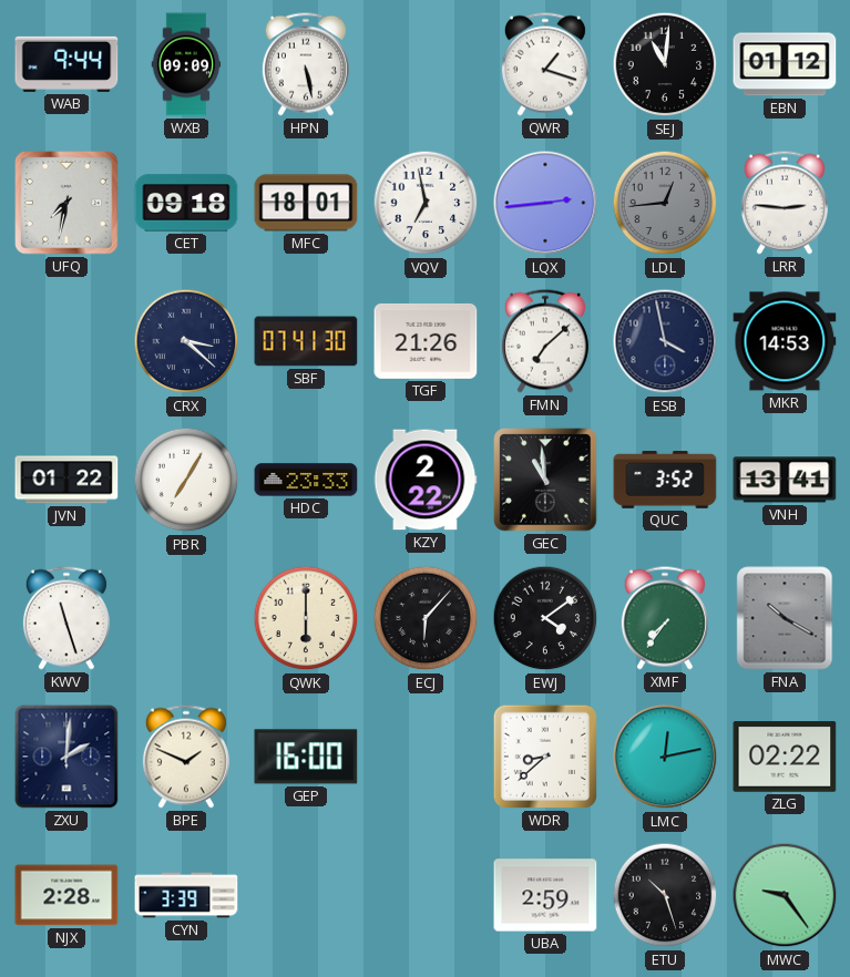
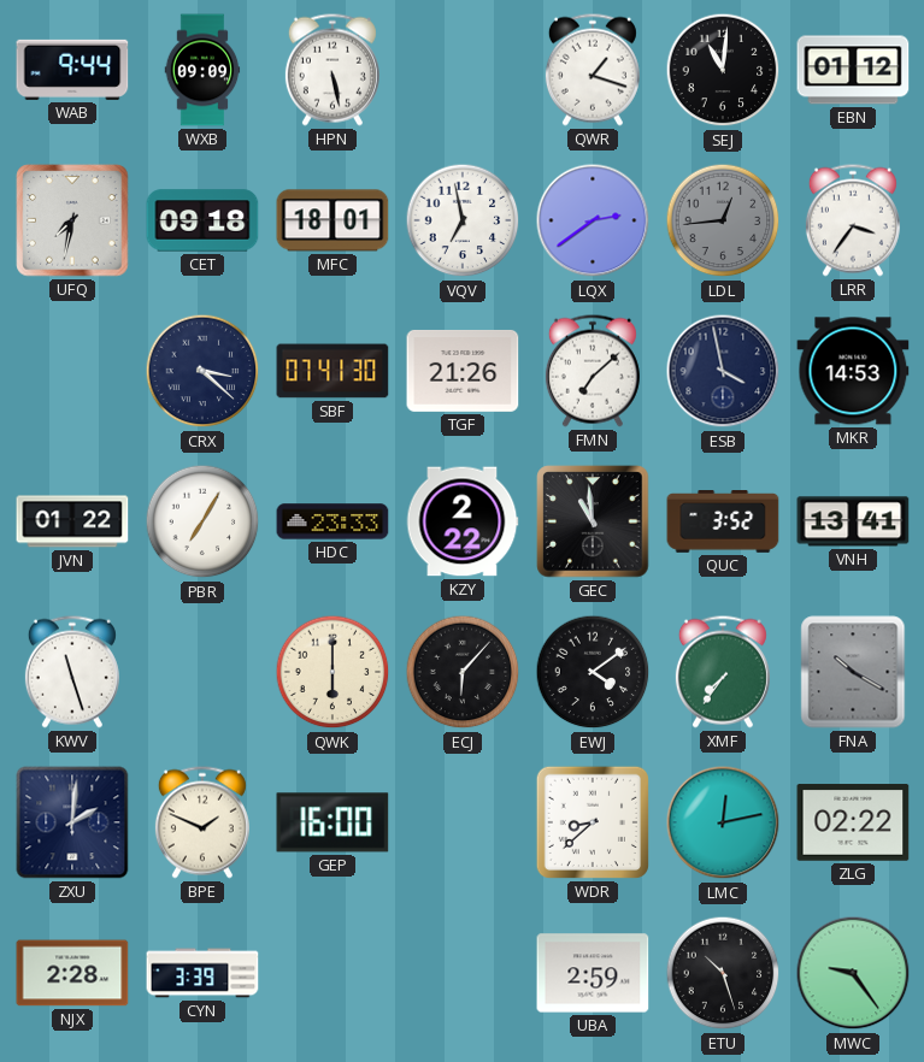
LQX: 2:44 -> 2:39 (593, 220)
LRR: 2:46 -> 3:36 (853, 220)
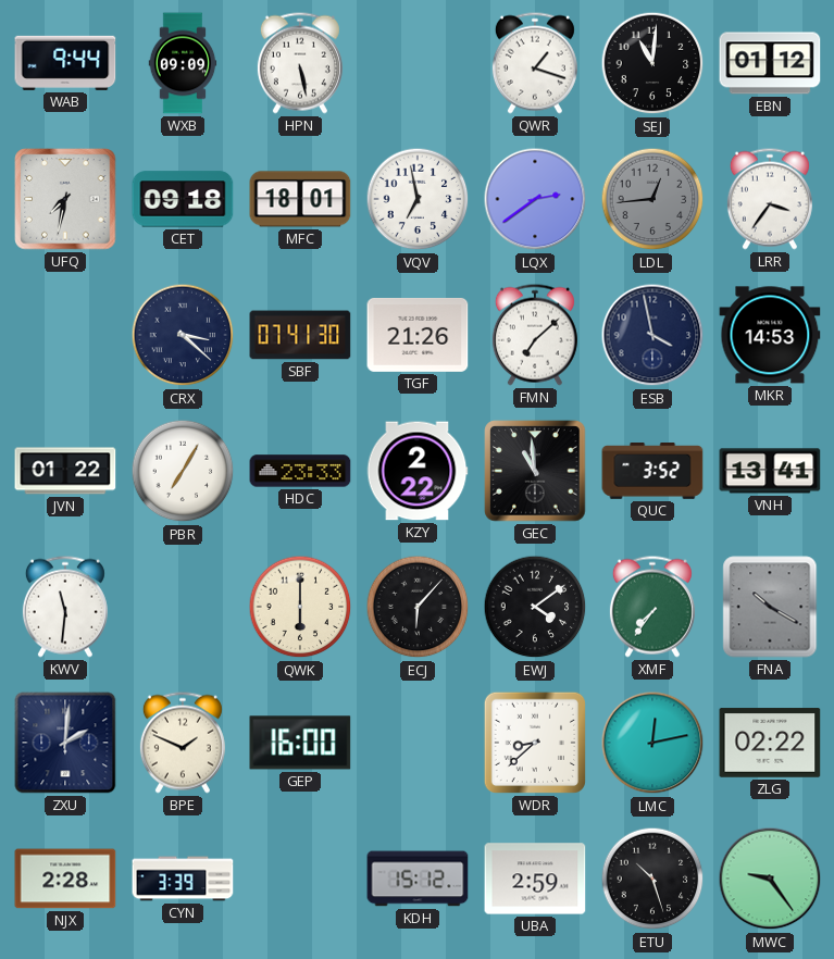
KWV: 11:27 -> 11:31 (65, 607)
KDH: none -> 15:12 (418, 879)
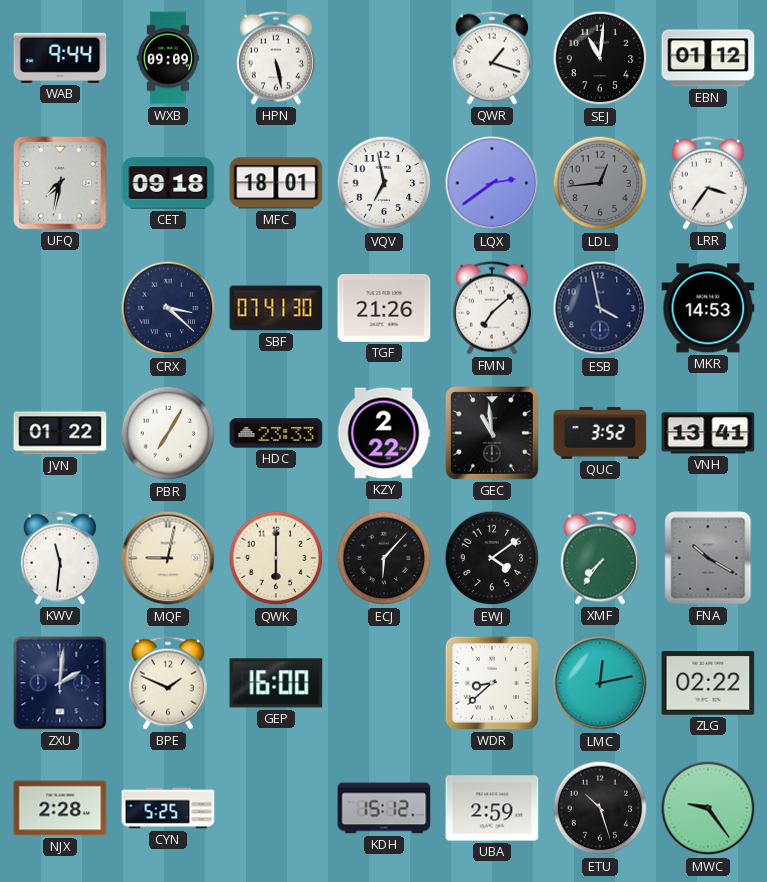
MQF: none -> 9:02 (168, 558)
CYN: 3:39 -> 5:25 (168, 808)
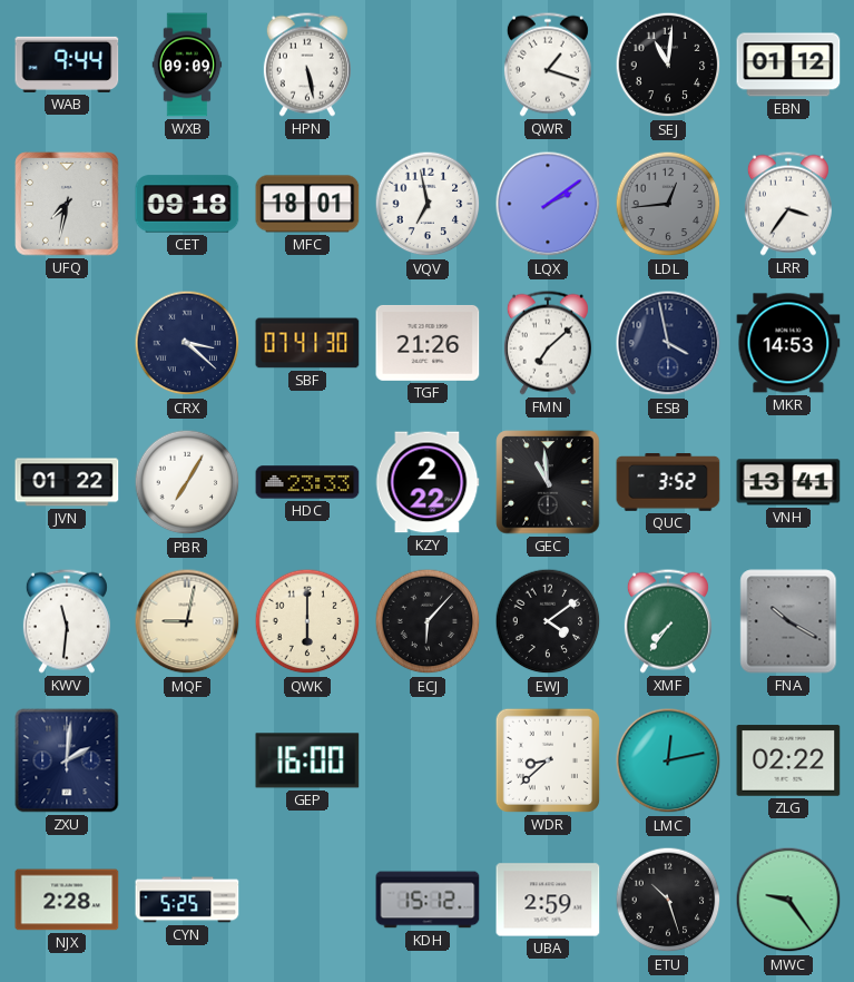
LQX: 2:39 -> 2:09 (548, 204)
BPE: 1:49 -> none (168, 683)
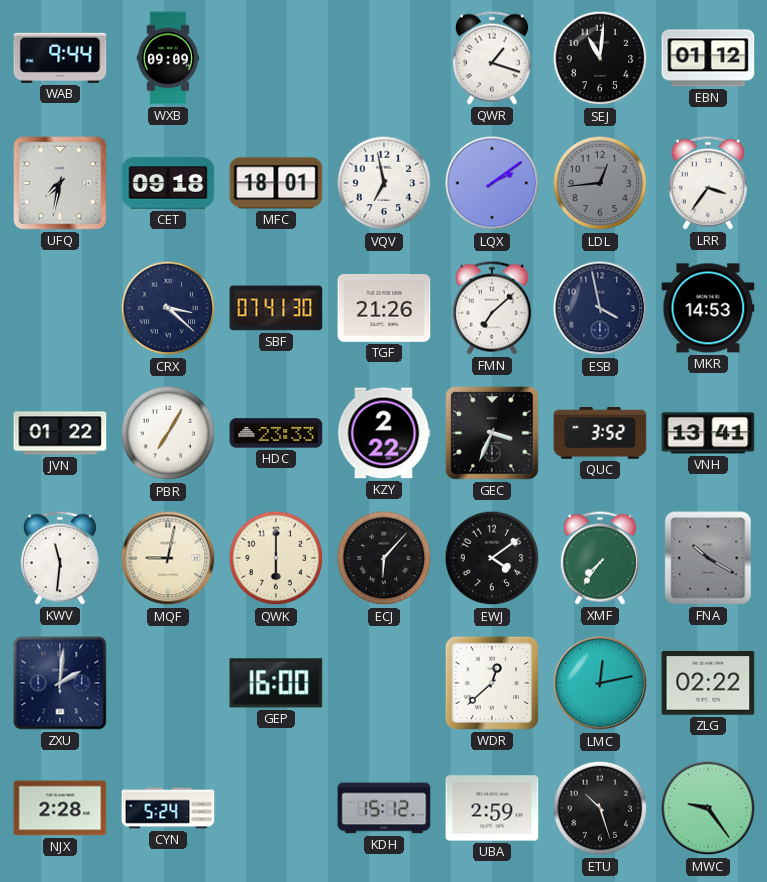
HPN: 5:28 -> none (307, 65)
GEC: 10:59 -> 3:34 (492, 433)
WDR: 8:38 -> 12:38 (492, 683)
CYN: 5:25 -> 5:24 (168, 808)
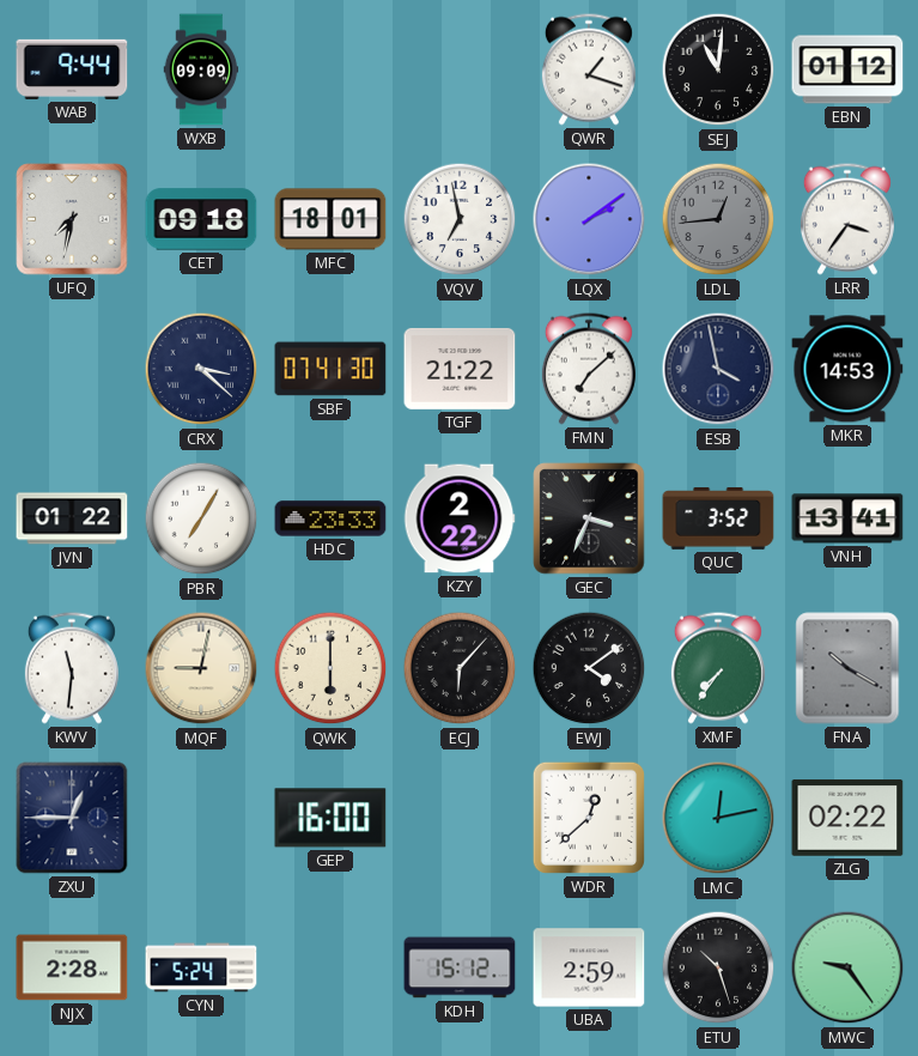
TGF: 21:26 -> 21:22 (460, 369)
ZXU: 2:01 -> 12:45 (72, 818)
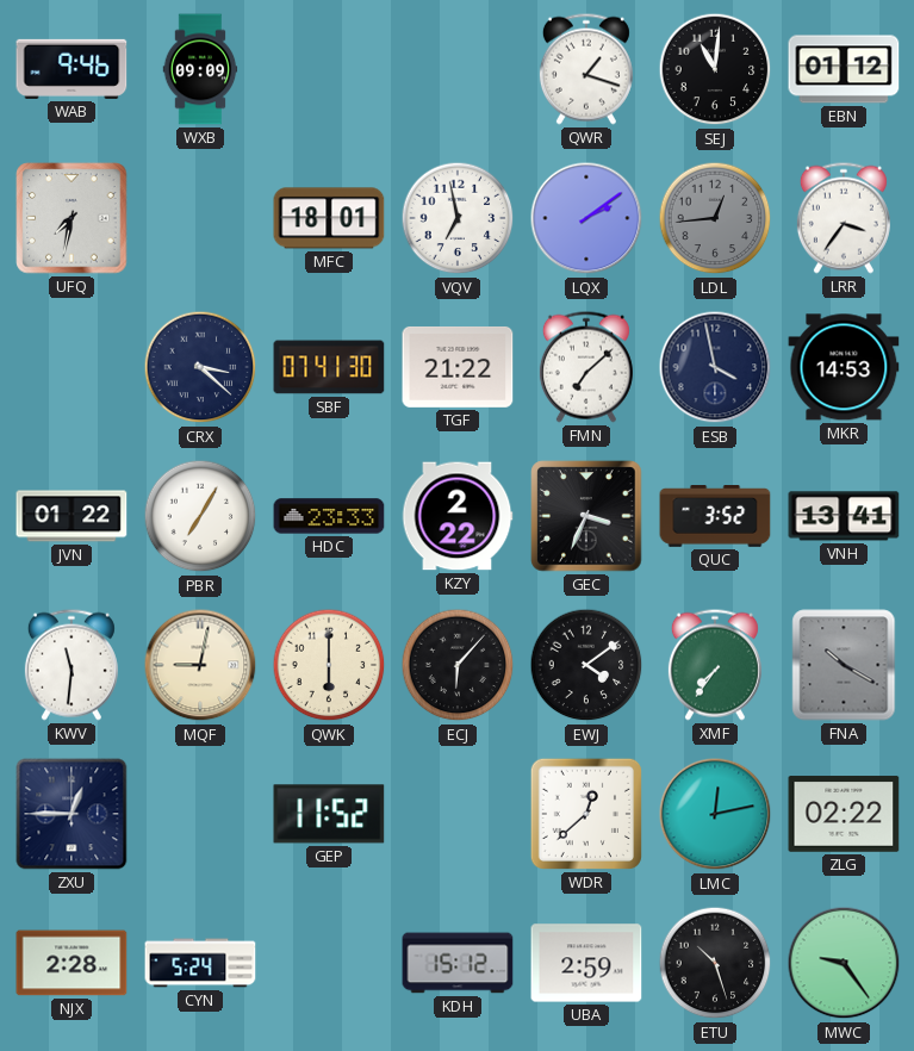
WAB: 9:44 -> 9:46 (71, 69)
CET: 09:18 -> none (201, 219)
GEP: 16:00 -> 11:52 (329, 814)
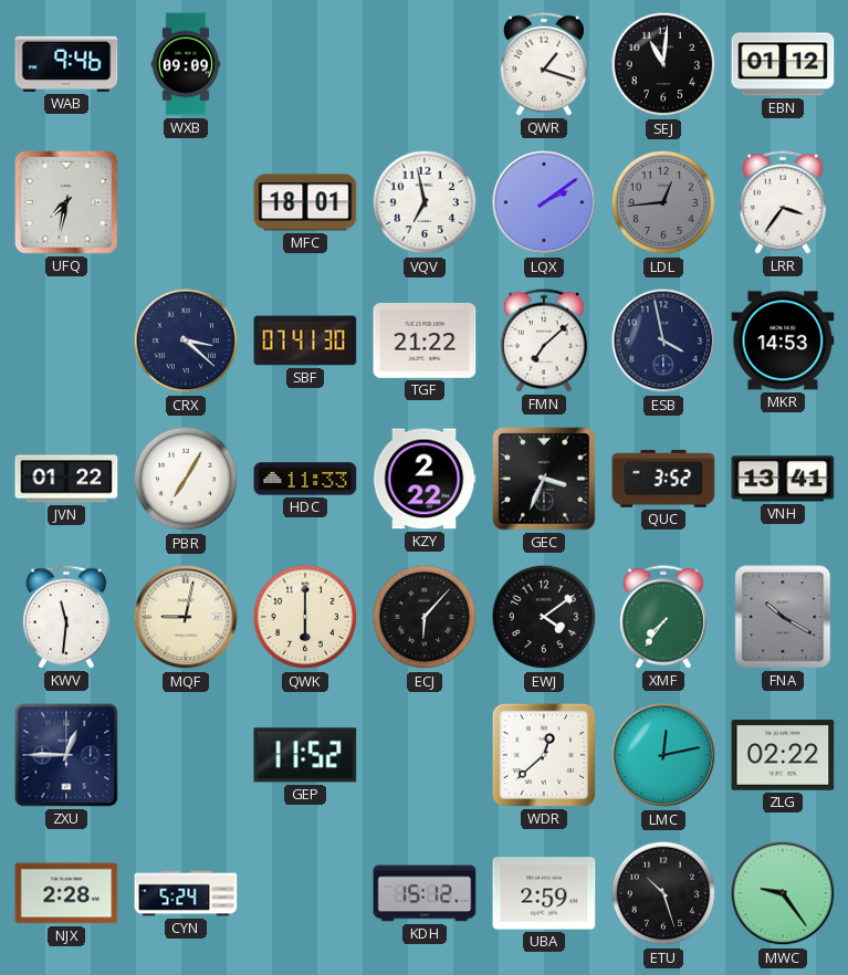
HDC: 23:33 -> 11:33 (305, 479)
